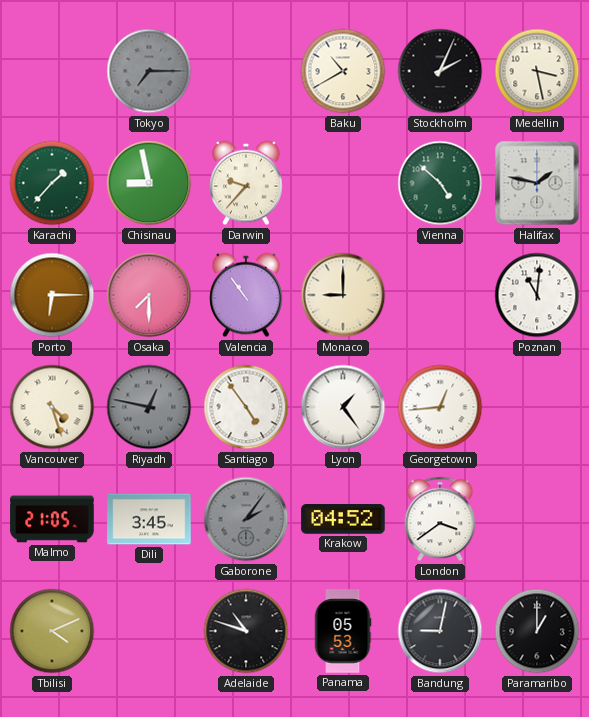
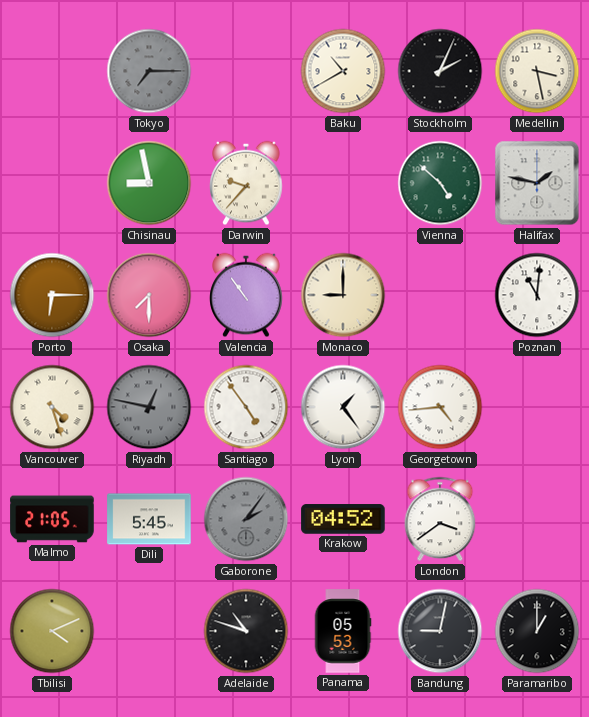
Karachi: 1:37 -> none (52, 183)
Georgetown: 12:44 -> 4:44 (440, 407)
Dili: 3:45 -> 5:45 (149, 519)
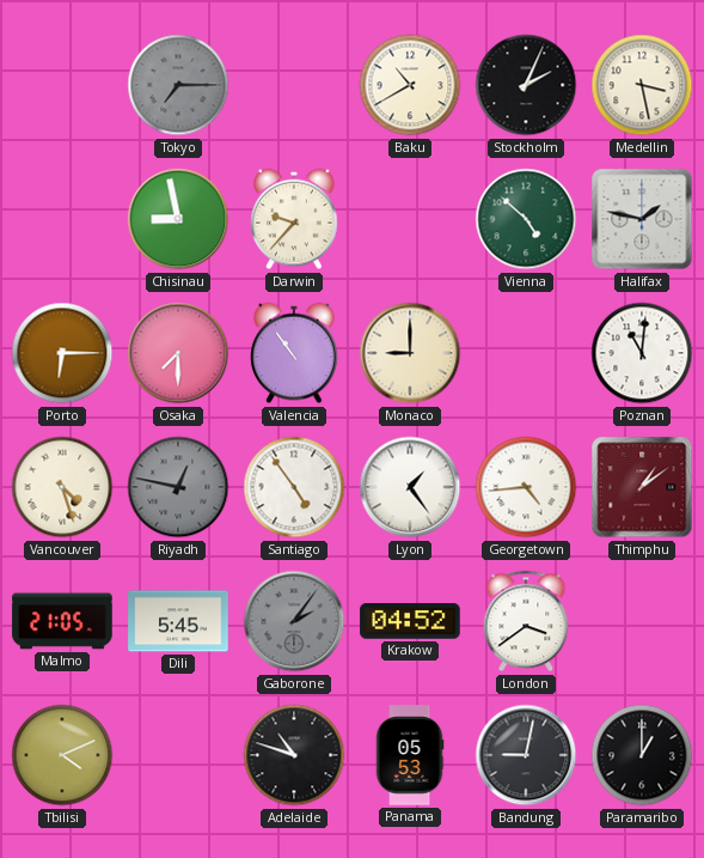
Thimphu: none -> 1:09 (642, 487)
